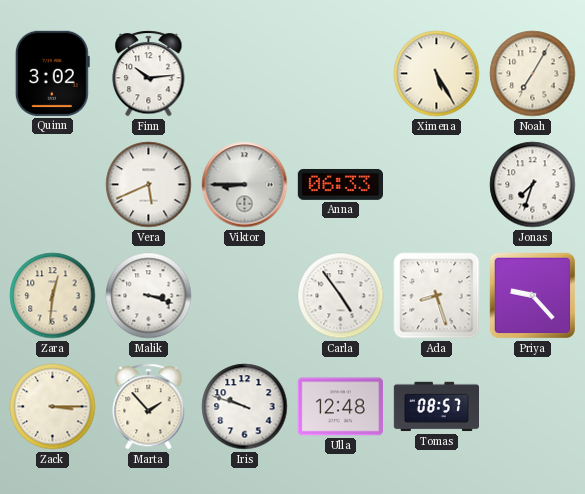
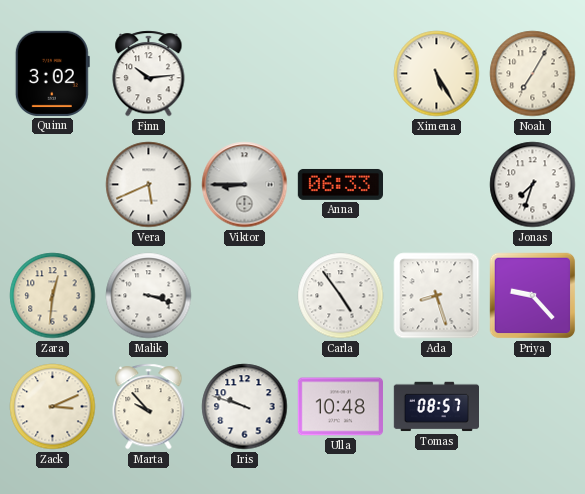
Zack: 3:15 -> 3:11 (53, 407)
Marta: 1:53 -> 9:53 (149, 407)
Ulla: 12:48 -> 10:48 (340, 407)
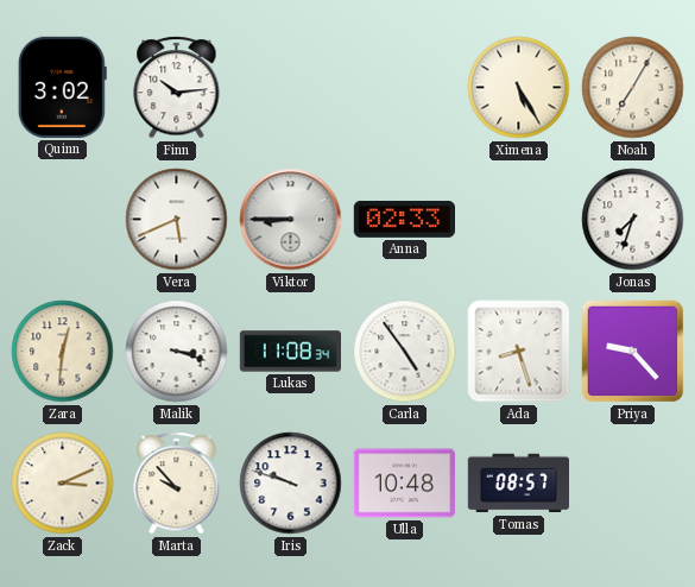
Anna: 06:33 -> 02:33 (404, 219)
Lukas: none -> 11:08 (290, 352)
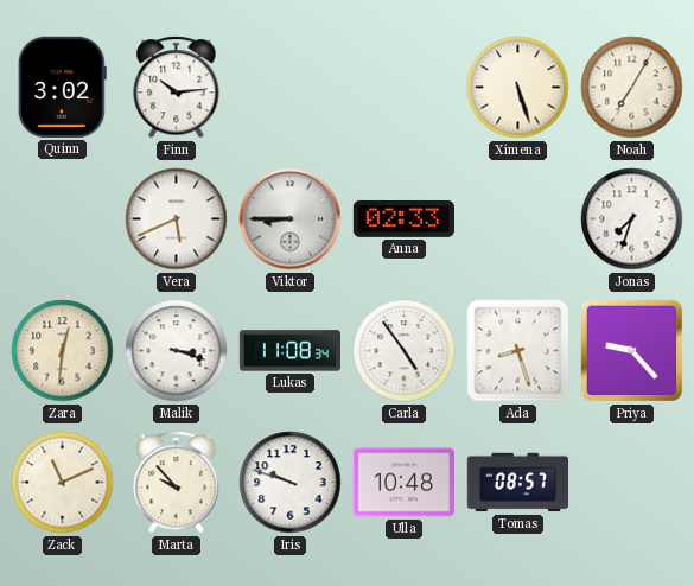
Ximena: 5:25 -> 5:27 (518, 88)
Zack: 3:11 -> 11:11 (63, 483)
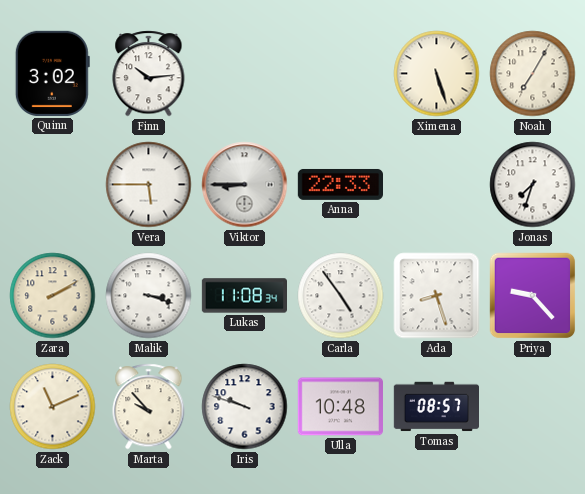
Vera: 5:41 -> 5:45 (149, 185)
Anna: 02:33 -> 22:33 (340, 184)
Zara: 12:31 -> 2:10 (53, 296)
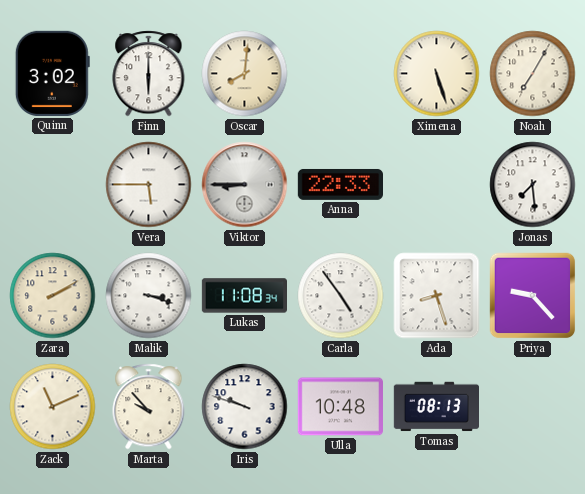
Finn: 10:14 -> 6:00 (149, 74)
Oscar: none -> 8:01 (245, 74)
Jonas: 7:33 -> 7:29 (533, 185)
Tomas: 08:57 -> 08:13 (436, 407)
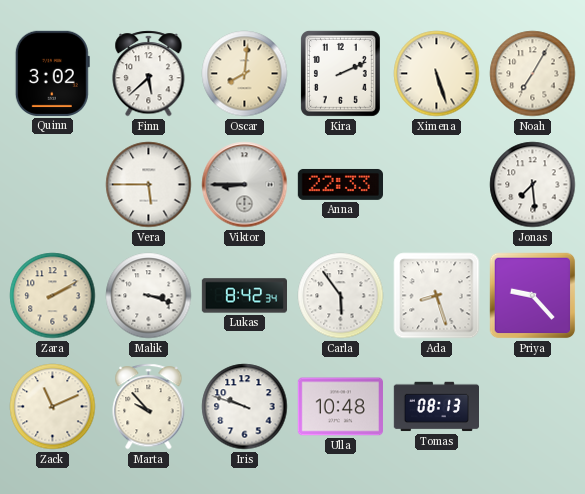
Finn: 6:00 -> 5:38 (149, 74)
Kira: none -> 2:11 (340, 73)
Lukas: 11:08 -> 8:42 (244, 296)
Carla: 4:54 -> 5:54 (341, 296)
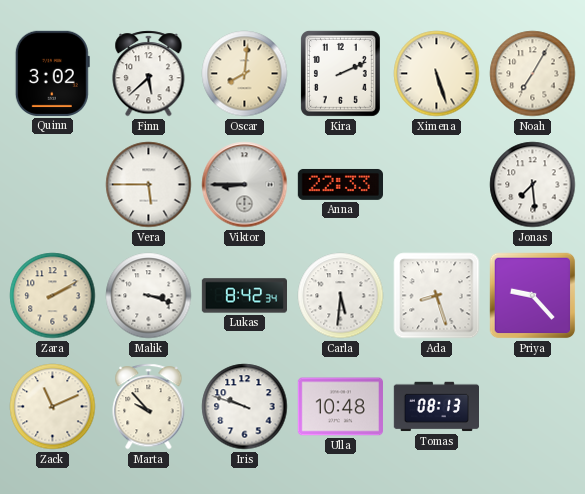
Carla: 5:54 -> 5:31 (341, 296)
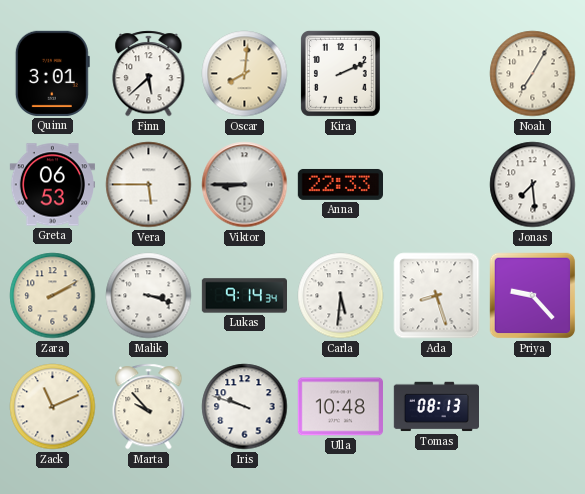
Quinn: 3:02 -> 3:01 (52, 73)
Ximena: 5:27 -> none (437, 74)
Greta: none -> 06:53 (52, 185)
Lukas: 8:42 -> 9:14 (244, 296)
